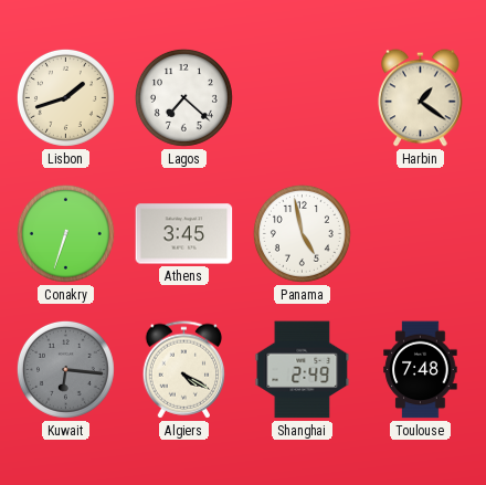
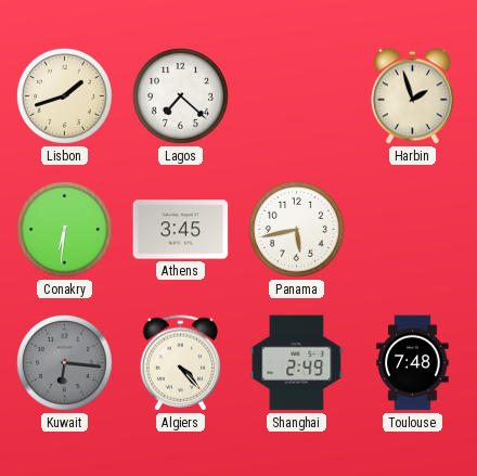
Harbin: 1:21 -> 1:57 (413, 97)
Conakry: 6:33 -> 6:31 (64, 229)
Panama: 4:58 -> 5:43 (296, 229)
Algiers: 4:20 -> 4:23 (181, 363)
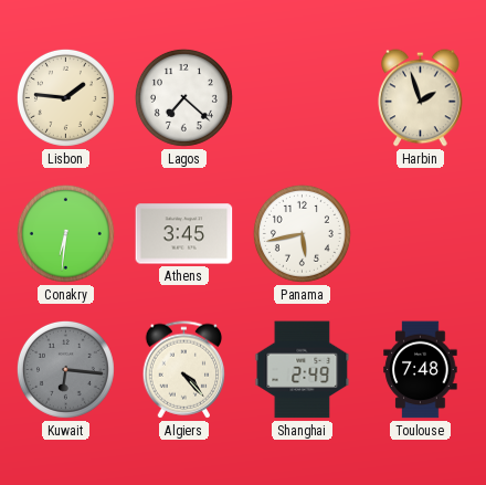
Lisbon: 1:42 -> 1:46 (65, 97)
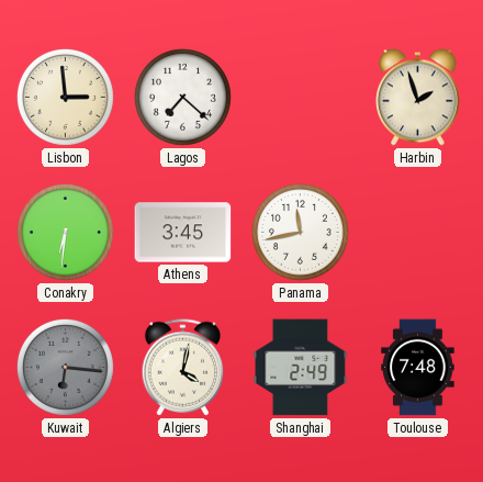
Lisbon: 1:46 -> 2:59 (65, 97)
Panama: 5:43 -> 11:43 (300, 232)
Algiers: 4:23 -> 4:02 (183, 368)
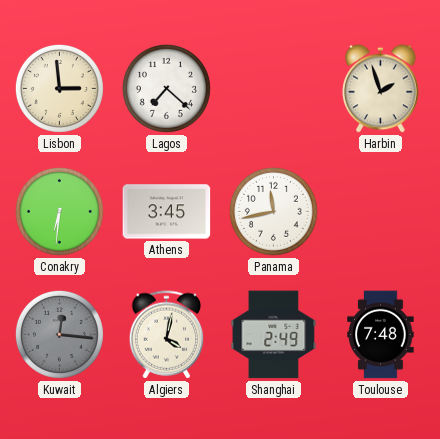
Kuwait: 6:16 -> 12:16 (59, 334)
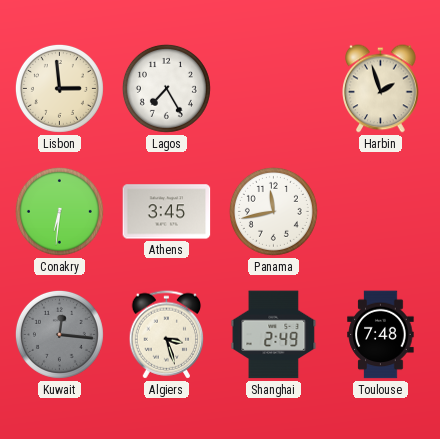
Lagos: 7:22 -> 7:25 (166, 88)
Algiers: 4:02 -> 3:27 (167, 335)
